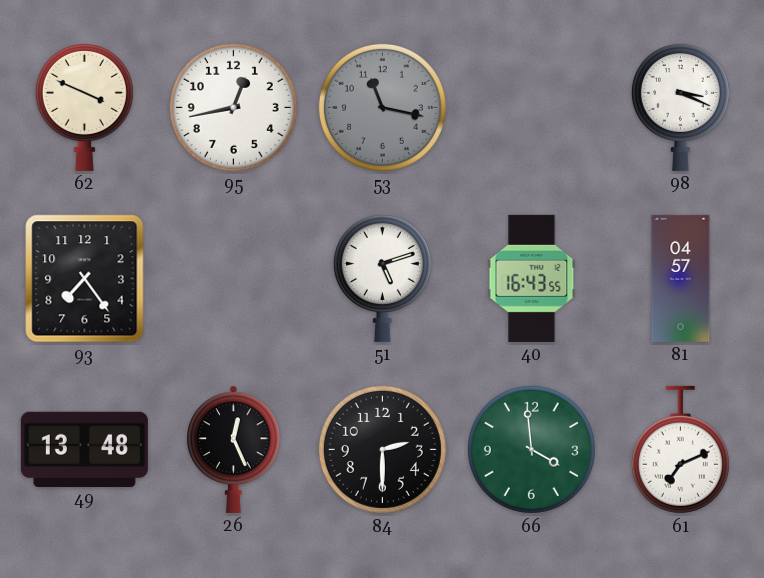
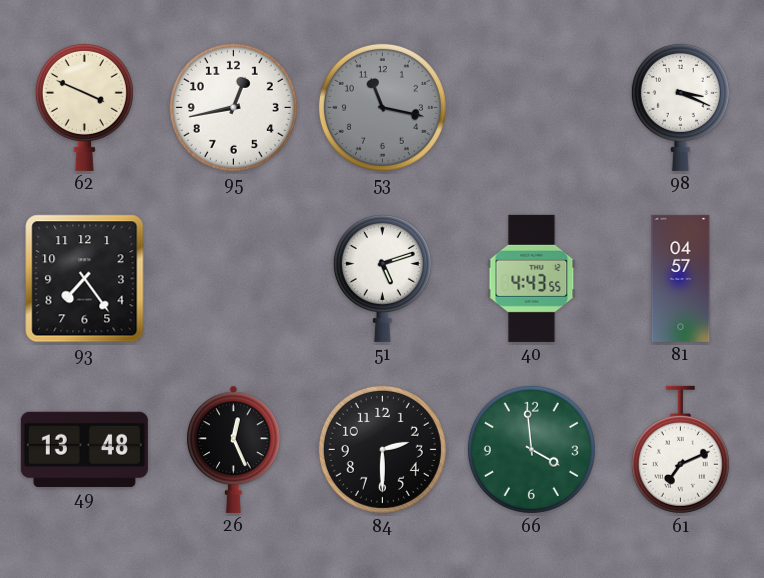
40: 16:43 -> 4:43 (532, 278)
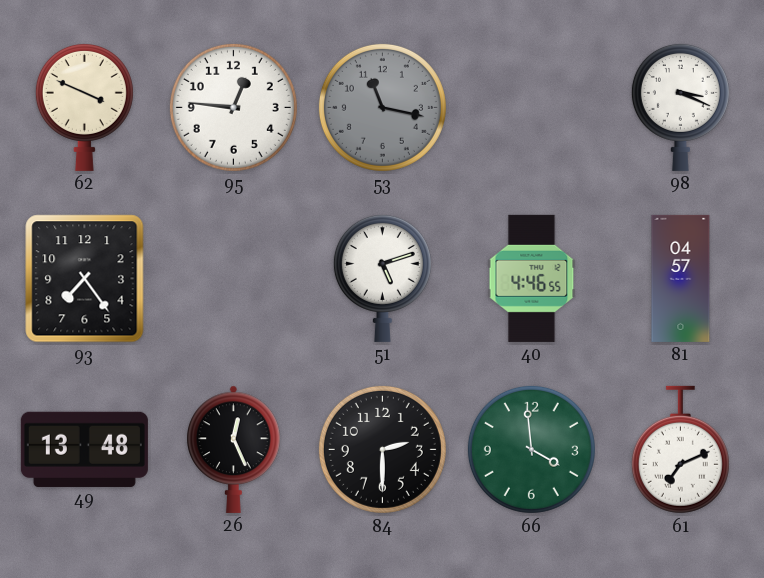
95: 12:43 -> 12:46 (233, 107)
40: 4:43 -> 4:46 (532, 278)
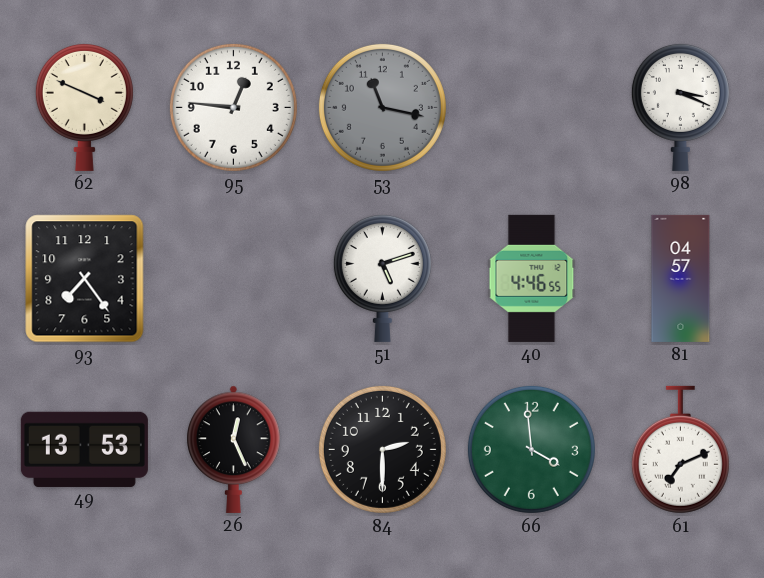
49: 13:48 -> 13:53 (84, 449)
